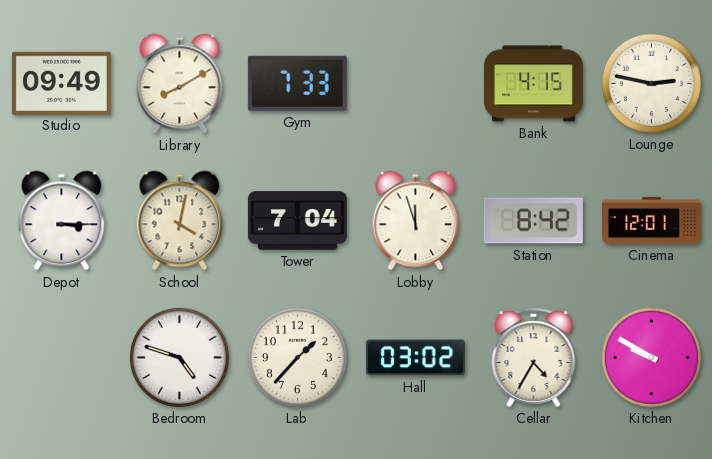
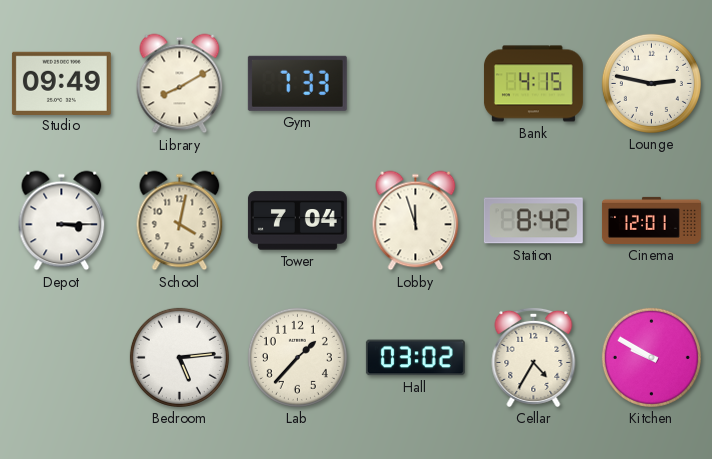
Bedroom: 4:48 -> 5:14 (179, 357)
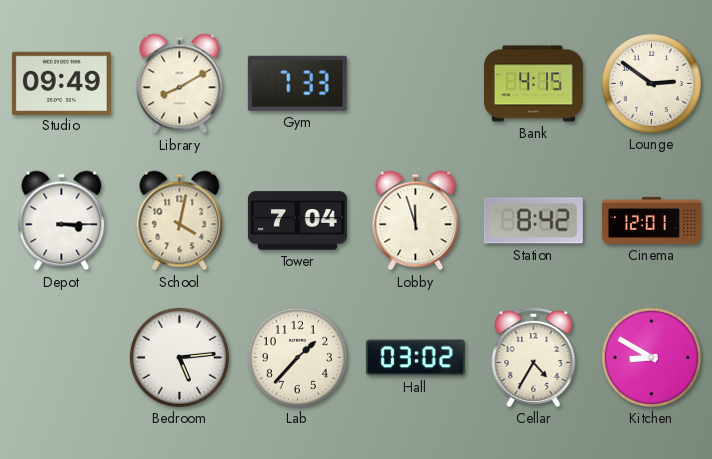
Lounge: 2:47 -> 2:51 (651, 83)
Kitchen: 9:50 -> 8:50 (651, 357)
